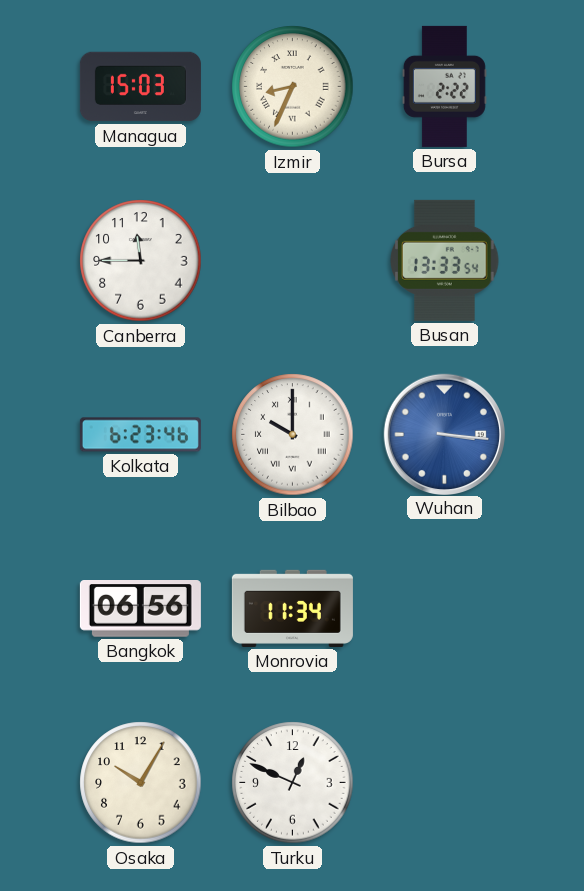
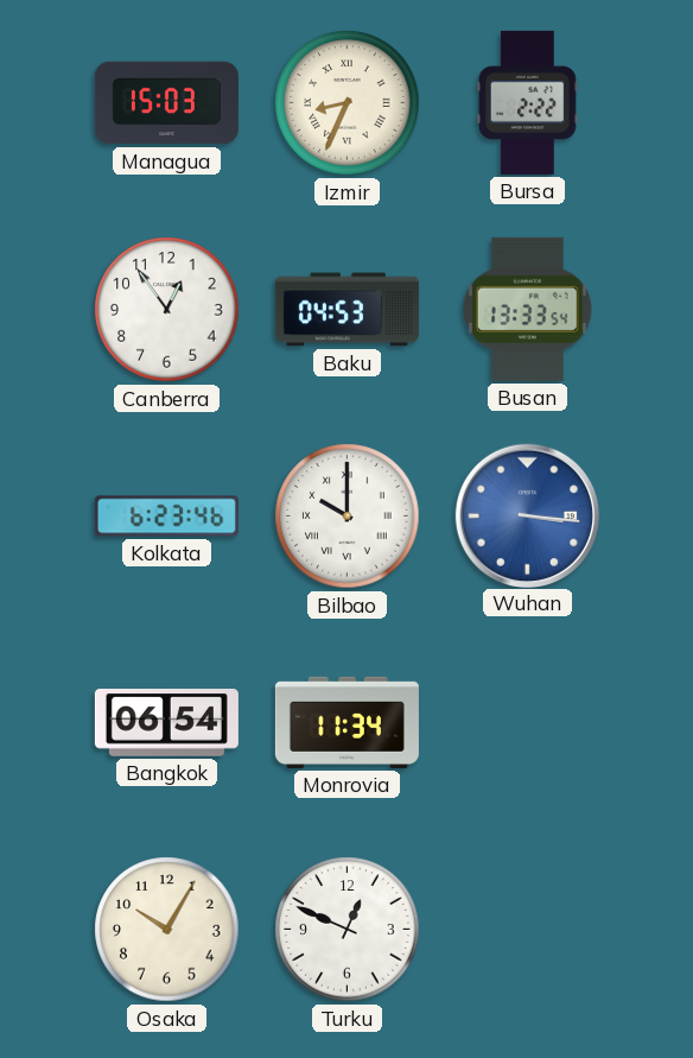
Canberra: 11:45 -> 12:54 (167, 310)
Baku: none -> 04:53 (346, 310)
Bangkok: 06:56 -> 06:54 (166, 723)
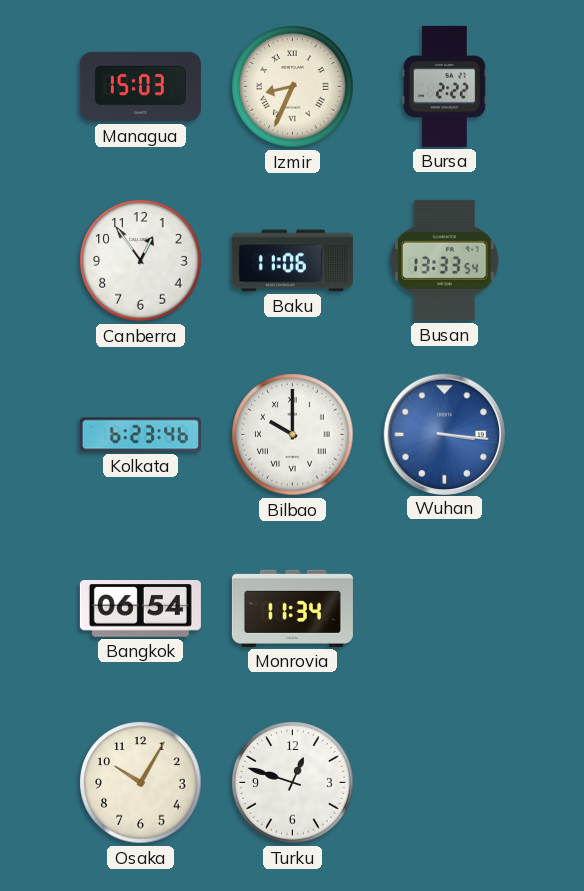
Baku: 04:53 -> 11:06 (292, 261)
Turku: 12:49 -> 12:48 (293, 783)
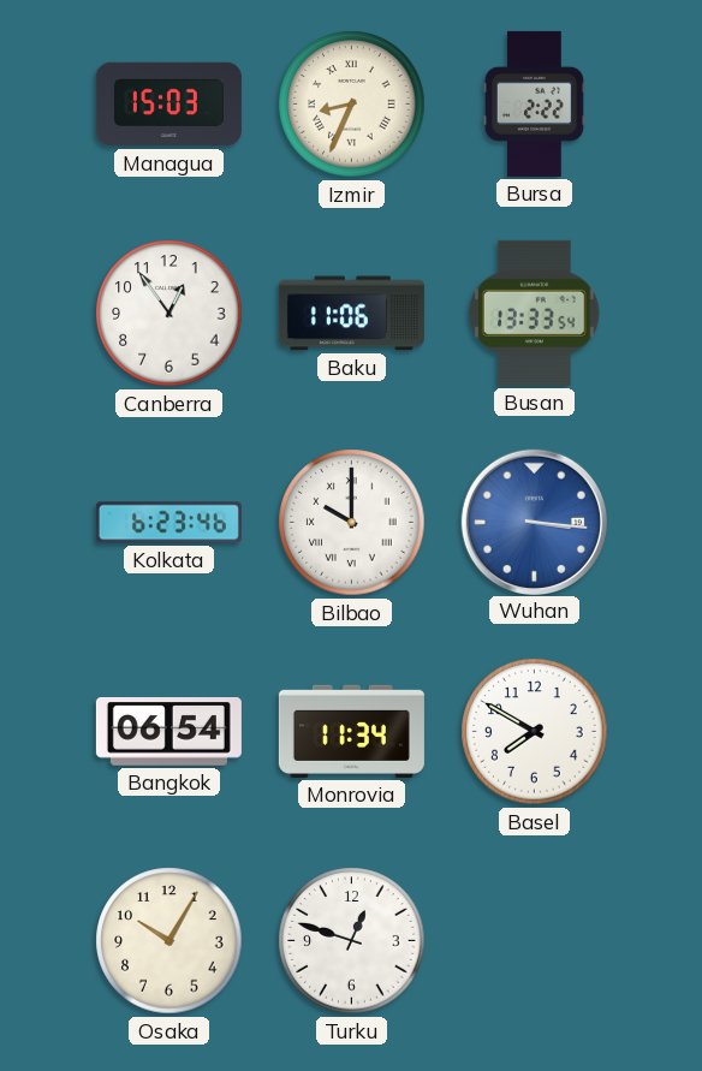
Basel: none -> 7:50 (535, 732)
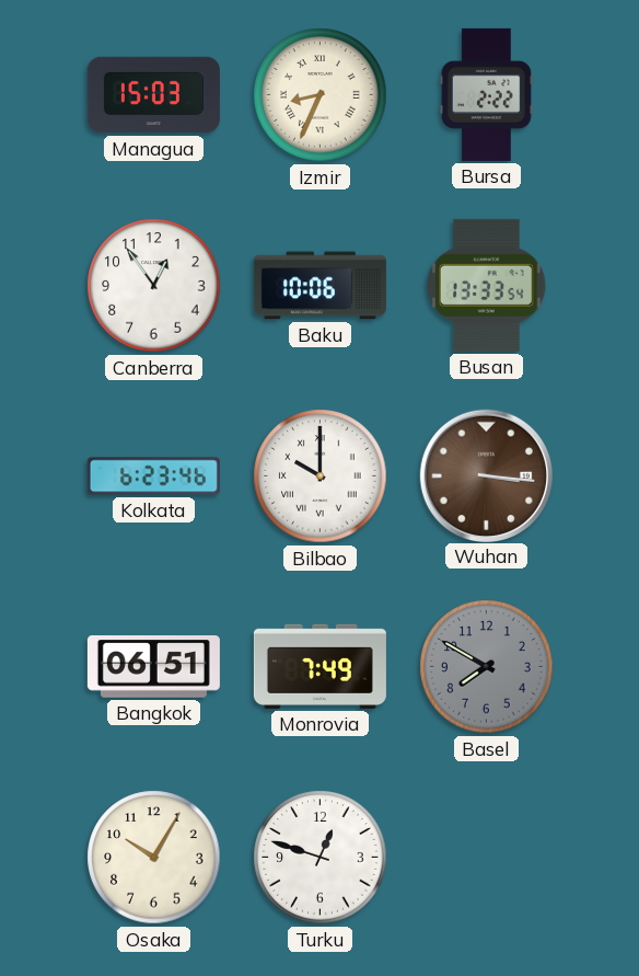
Baku: 11:06 -> 10:06 (319, 286)
Wuhan dial: blue -> brown (486, 475)
Bangkok: 06:54 -> 06:51 (153, 667)
Monrovia: 11:34 -> 7:49 (319, 666)
Basel dial: white -> grey (487, 667)
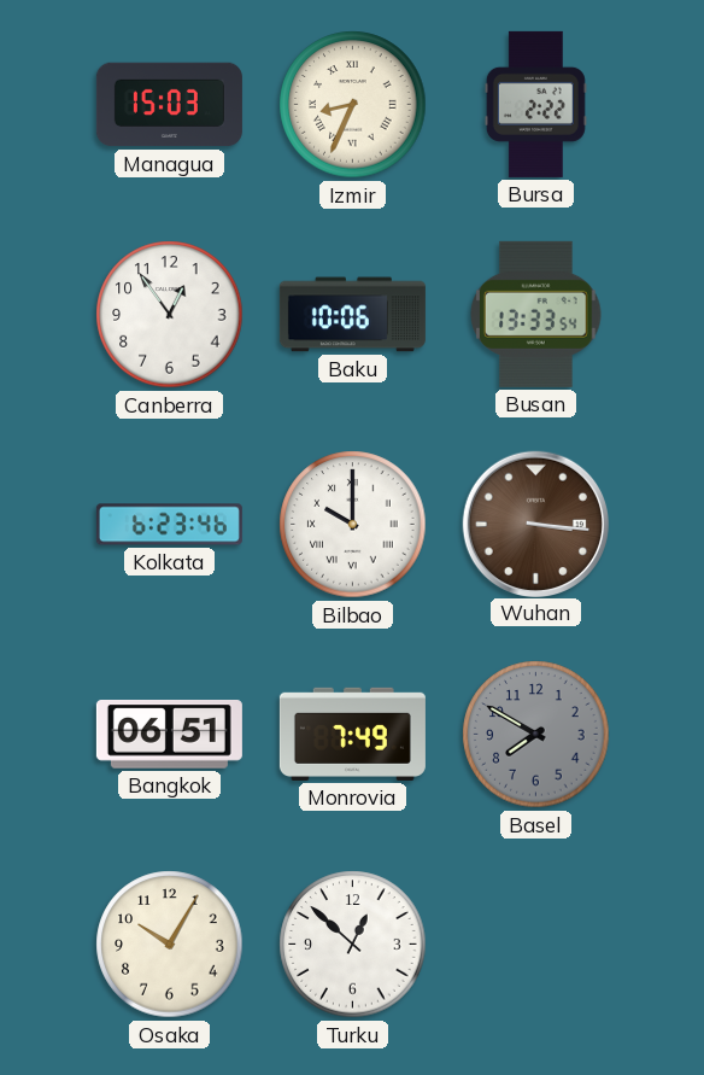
Turku: 12:48 -> 12:52 (353, 945)
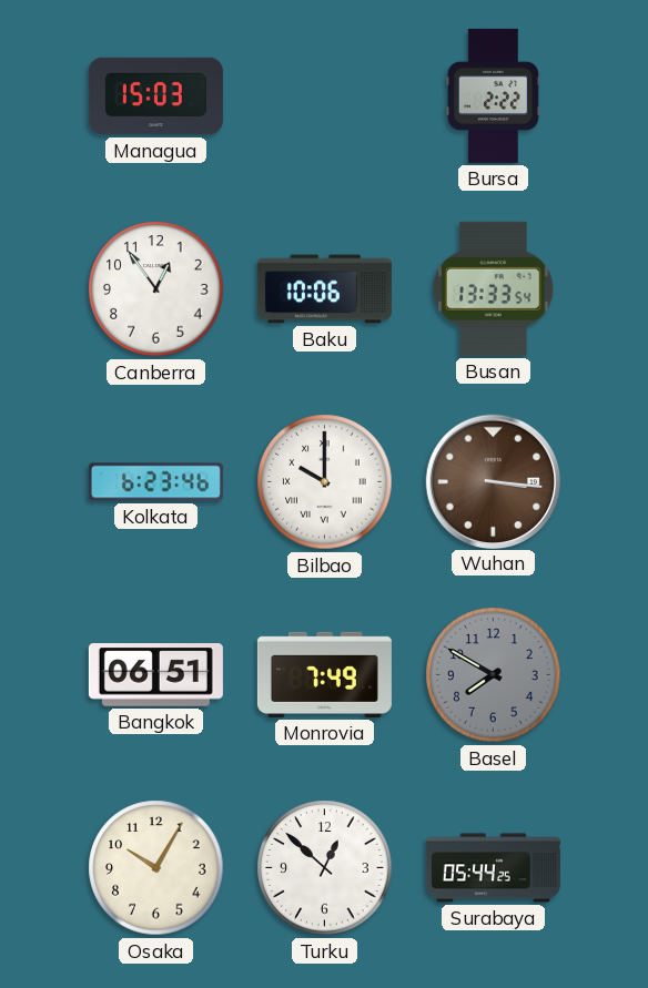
Izmir: 8:34 -> none (353, 105)
Surabaya: none -> 05:44 (493, 868)
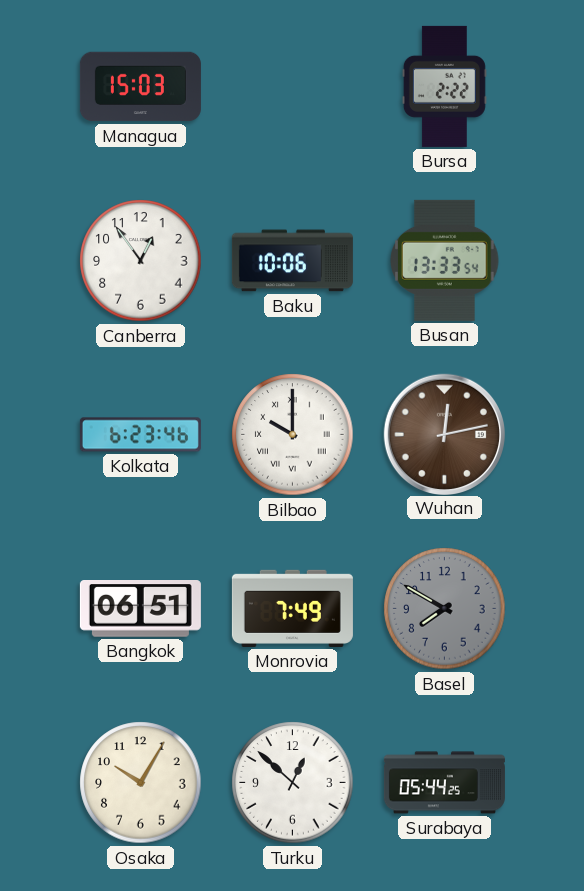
Wuhan: 3:16 -> 12:13 (444, 434)
